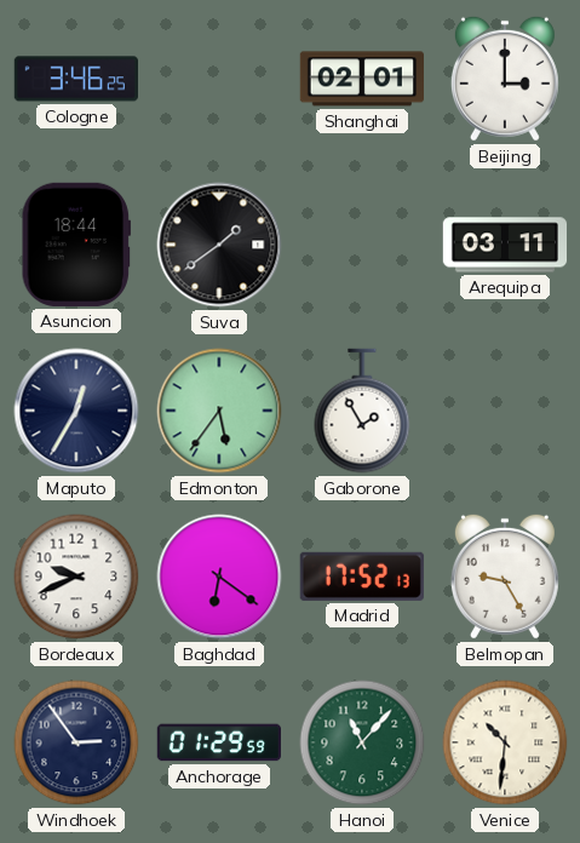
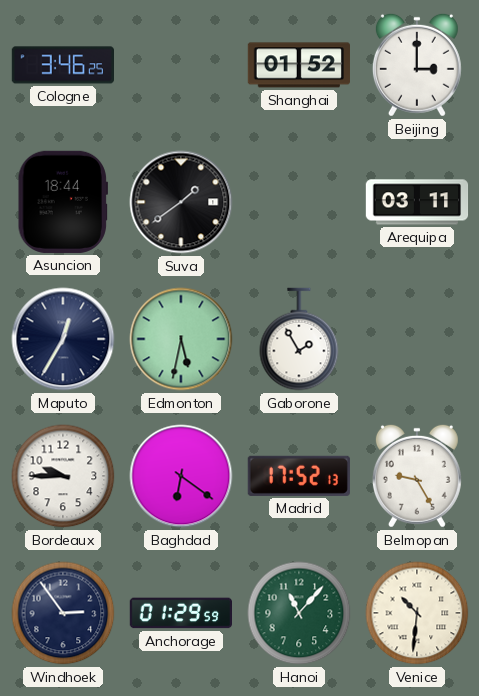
Shanghai: 02:01 -> 01:52 (299, 65)
Edmonton: 5:36 -> 5:32 (181, 339)
Bordeaux: 9:41 -> 9:45 (63, 476)
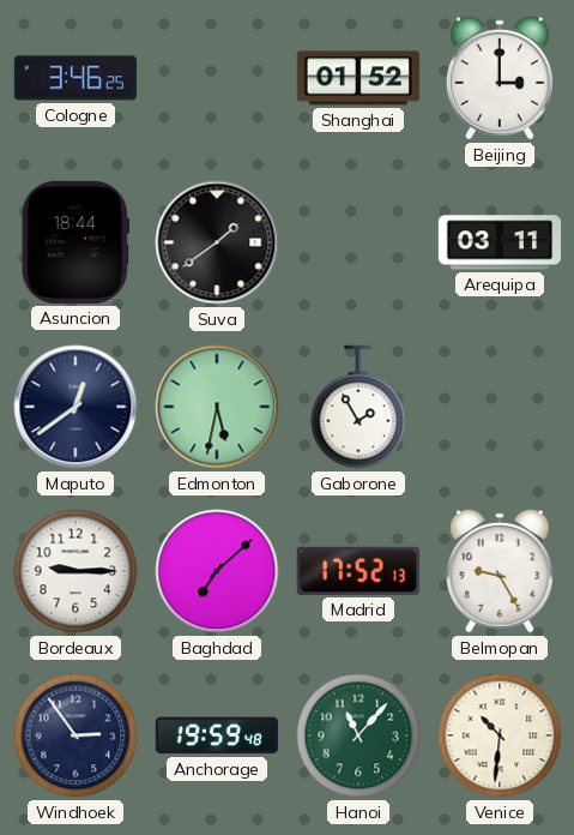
Maputo: 12:35 -> 12:39 (75, 407)
Bordeaux: 9:45 -> 9:15 (75, 571)
Baghdad: 6:21 -> 7:08 (217, 571)
Anchorage: 01:29 -> 19:59 (216, 735)
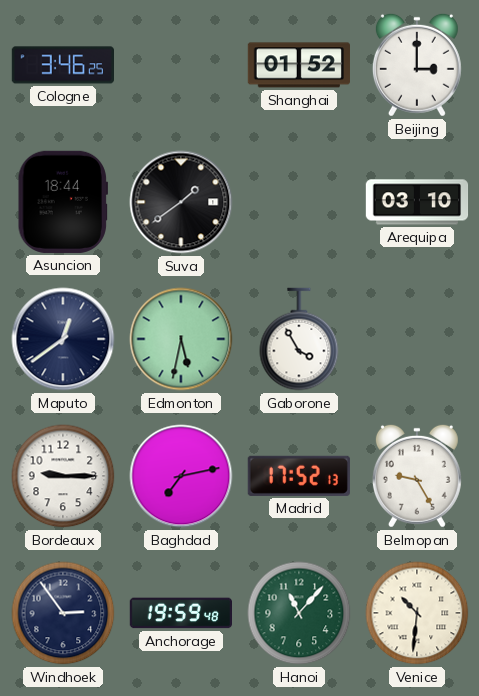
Arequipa: 03:11 -> 03:10 (417, 202)
Gaborone: 1:55 -> 3:55 (299, 339)
Baghdad: 7:08 -> 7:13 (181, 476)
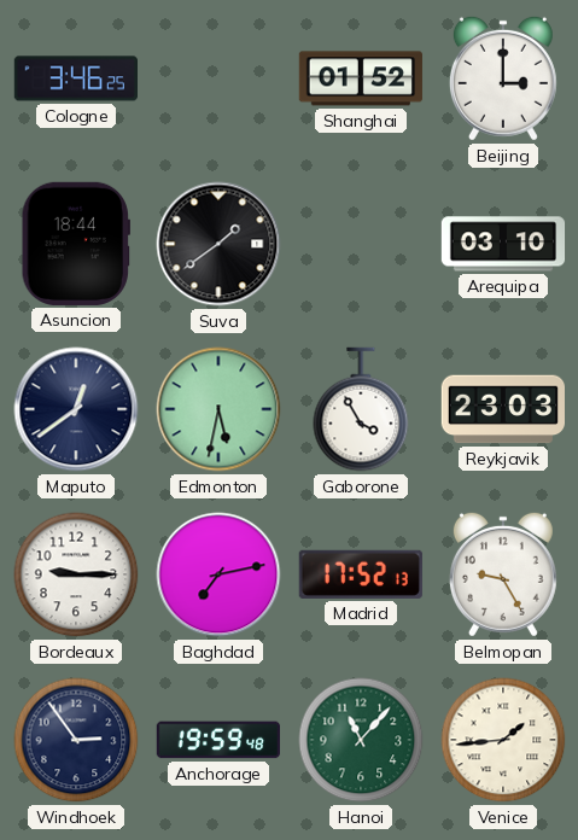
Reykjavik: none -> 23:03 (502, 409)
Venice: 10:31 -> 1:44 (503, 740)
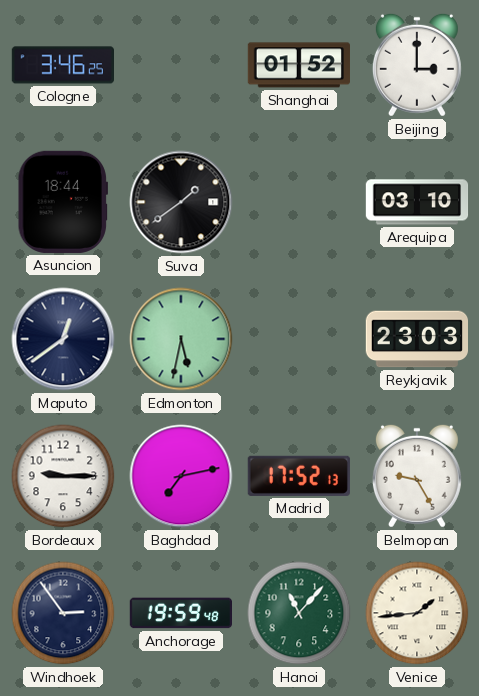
Gaborone: 3:55 -> none (361, 409)
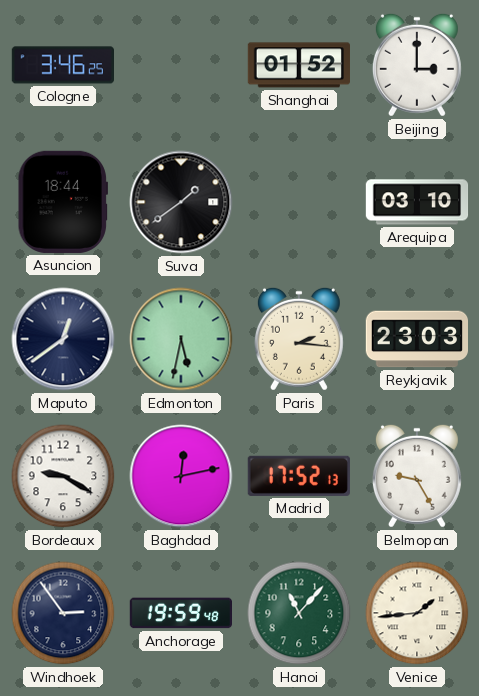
Paris: none -> 2:16 (299, 339)
Bordeaux: 9:15 -> 9:20 (63, 476)
Baghdad: 7:13 -> 12:13 (181, 476)
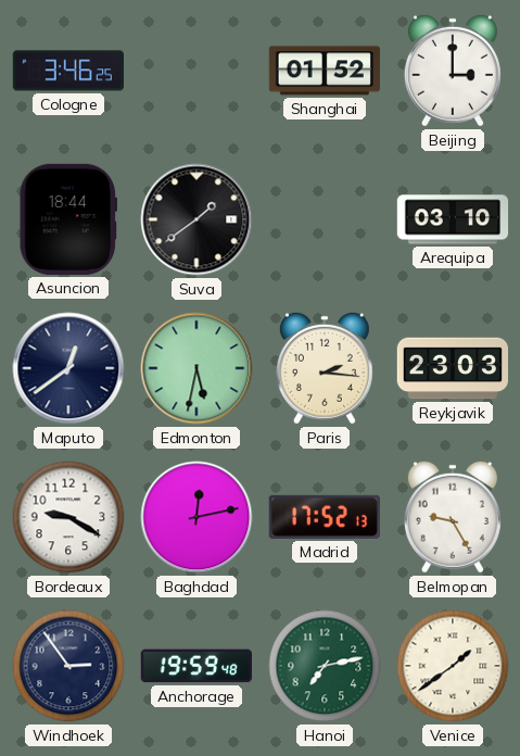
Hanoi: 11:07 -> 7:13 (325, 666)
Venice: 1:44 -> 1:39 (453, 666)
